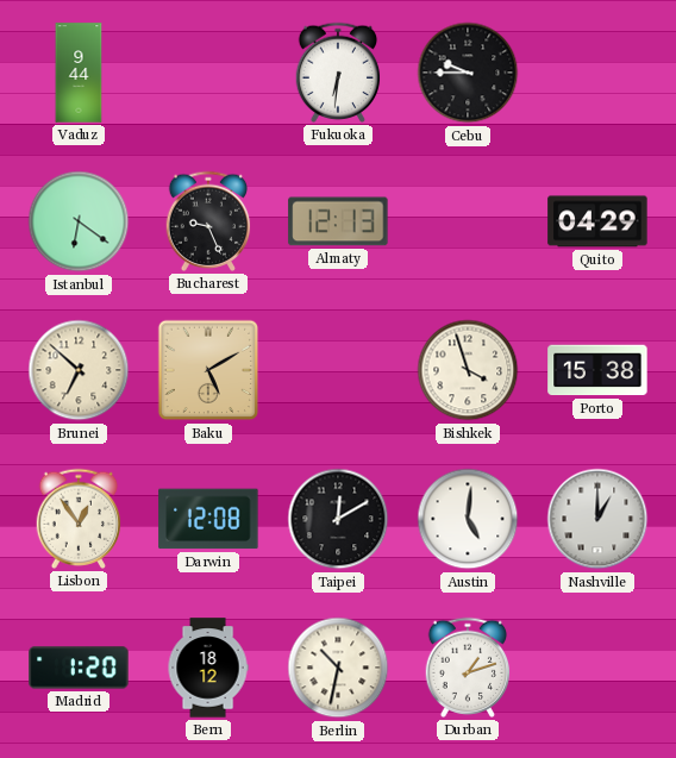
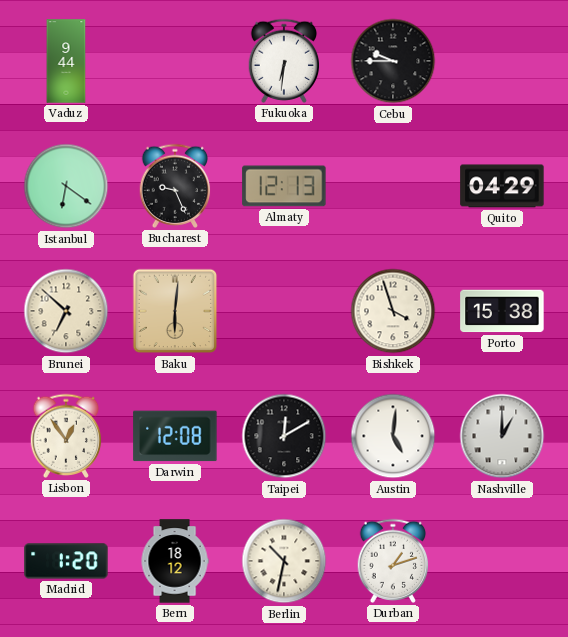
Baku: 5:10 -> 6:01 (175, 311)
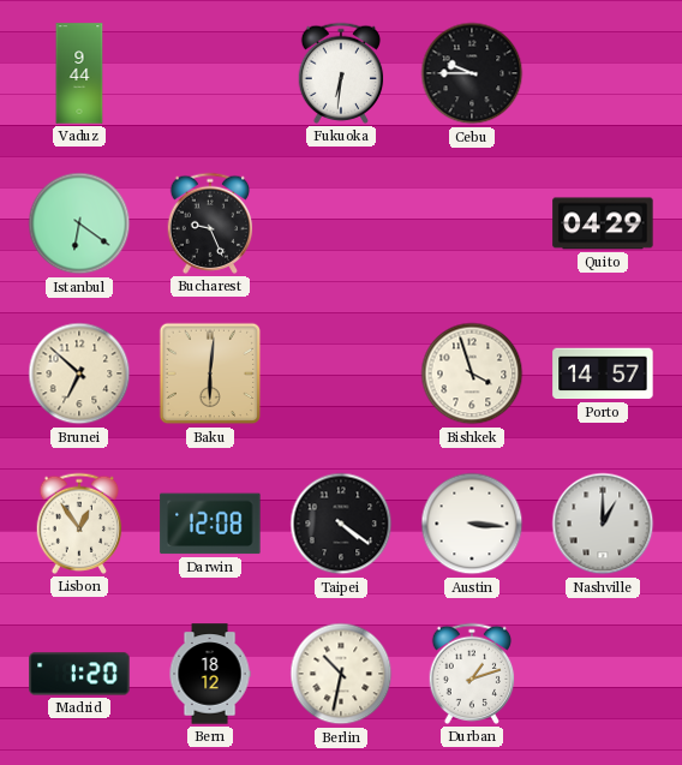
Almaty: 12:13 -> none (284, 186)
Porto: 15:38 -> 14:57 (603, 373)
Taipei: 12:10 -> 4:21 (341, 524)
Austin: 5:01 -> 3:16 (472, 524)
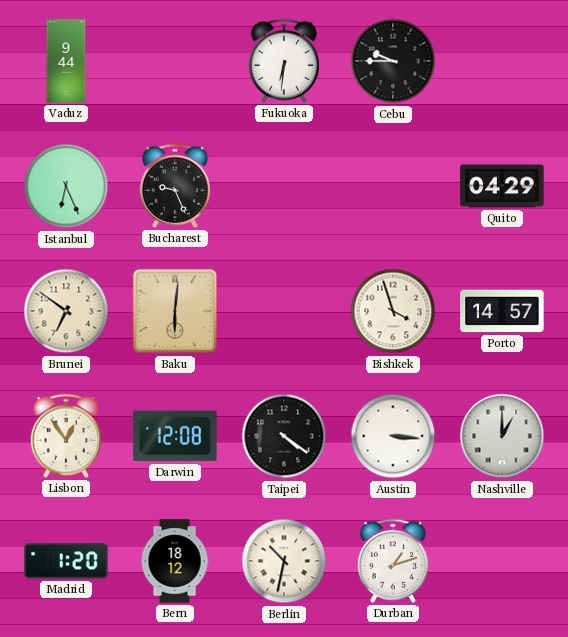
Istanbul: 6:21 -> 6:26 (66, 186)
Brunei: 6:52 -> 6:51 (66, 311)
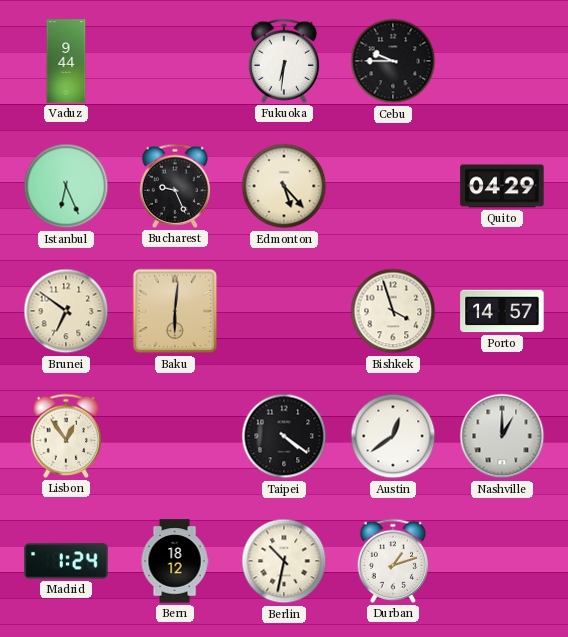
Edmonton: none -> 5:23 (284, 186)
Darwin: 12:08 -> none (175, 436)
Austin: 3:16 -> 12:39 (393, 436)
Madrid: 1:20 -> 1:24 (66, 561)
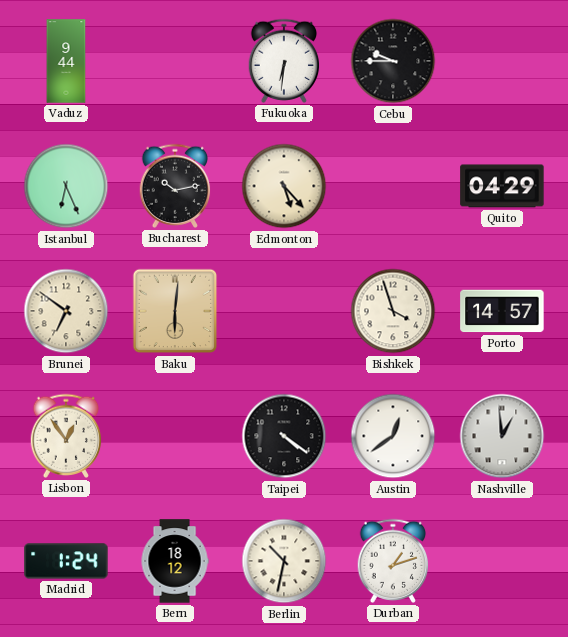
Bucharest: 9:26 -> 10:13 (175, 186)
Nashville: 1:00 -> 12:59 (502, 436)
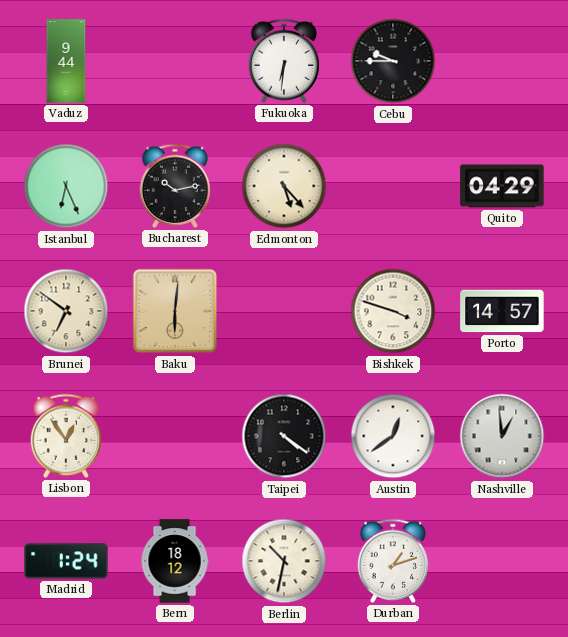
Bishkek: 3:57 -> 3:48 (393, 311)
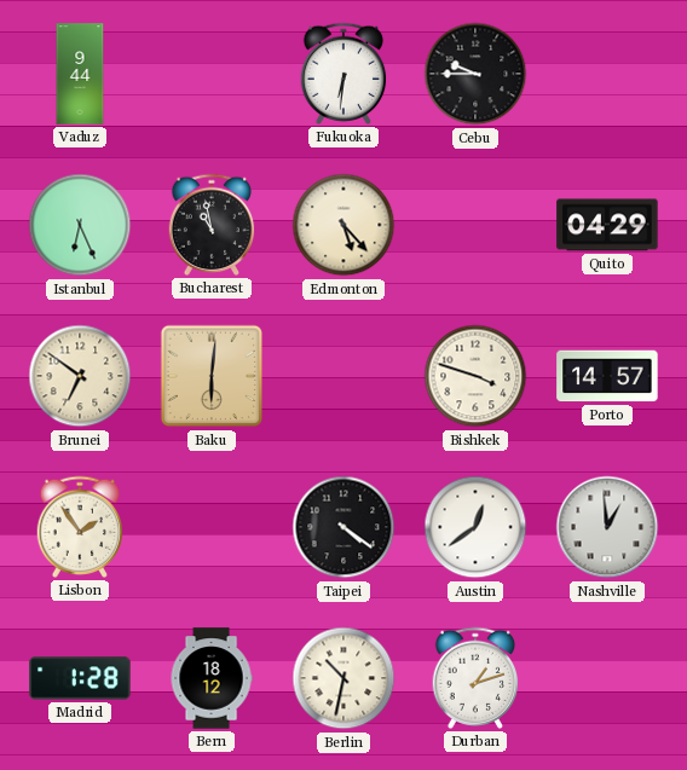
Bucharest: 10:13 -> 10:58 (212, 225)
Lisbon: 12:54 -> 1:54 (80, 527)
Madrid: 1:24 -> 1:28 (80, 678)
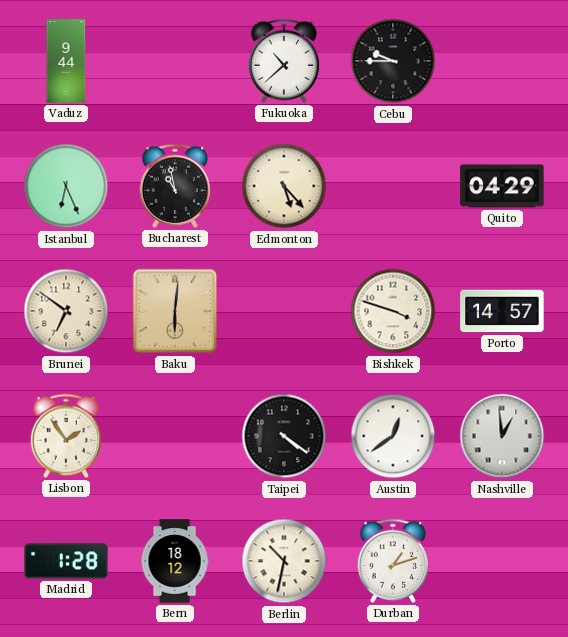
Fukuoka: 6:31 -> 10:38 (284, 61)
